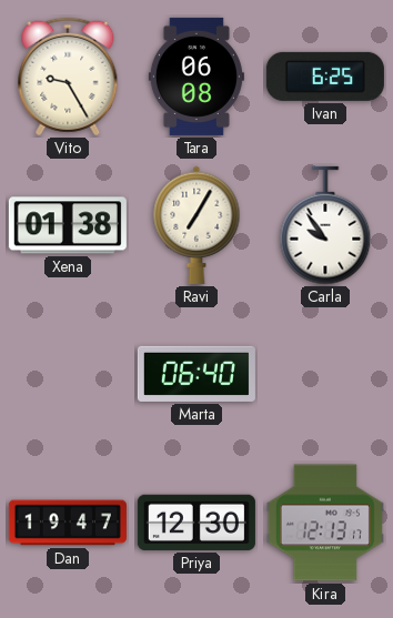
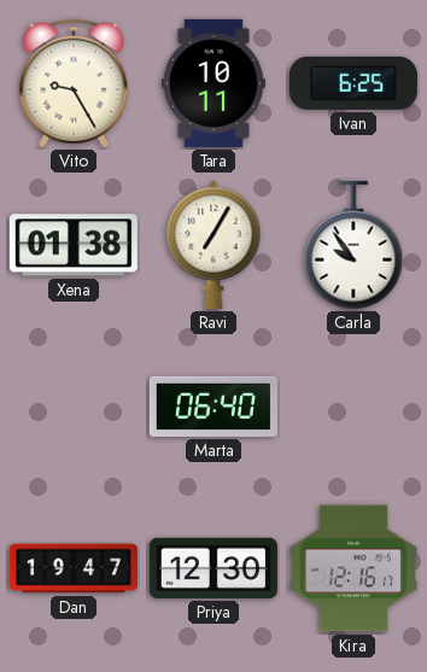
Tara: 06:08 -> 10:11 (213, 83)
Kira: 12:13 -> 12:16 (353, 568)
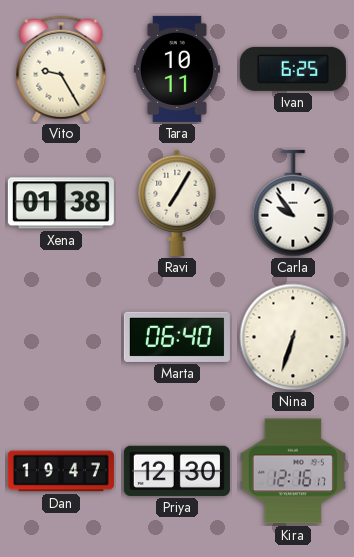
Nina: none -> 6:33 (293, 337)
